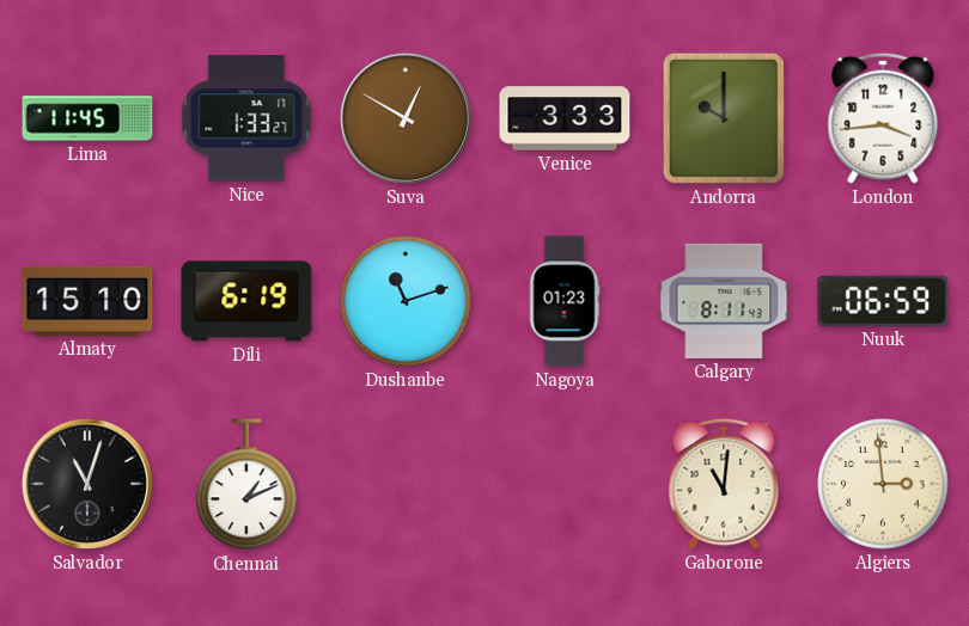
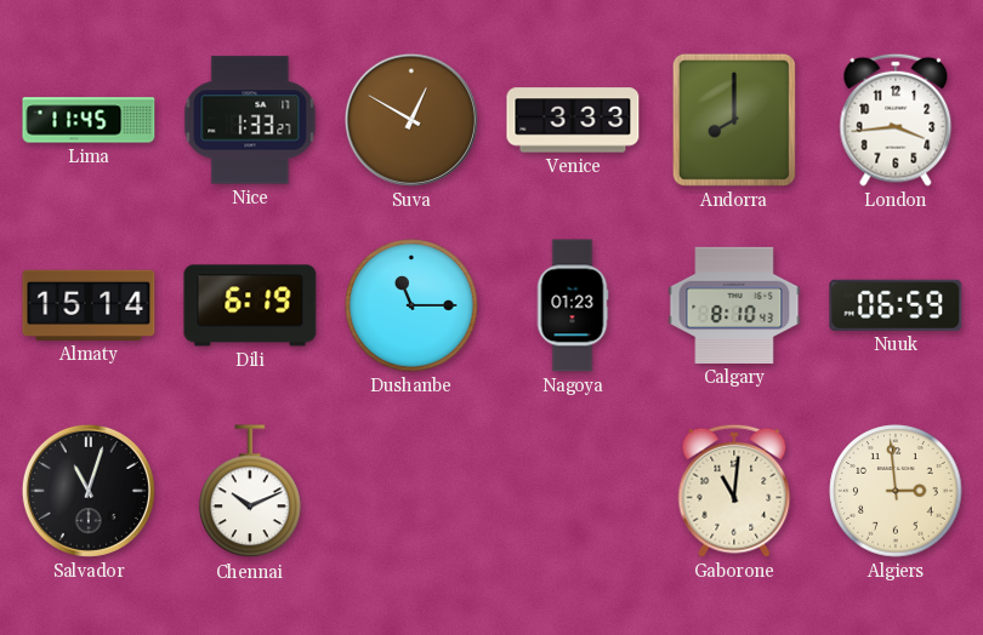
Andorra: 10:00 -> 8:00 (734, 120)
Almaty: 15:10 -> 15:14 (89, 305)
Dushanbe: 11:12 -> 11:15 (411, 305)
Calgary: 8:11 -> 8:10 (734, 305)
Chennai: 1:11 -> 10:11 (250, 492)
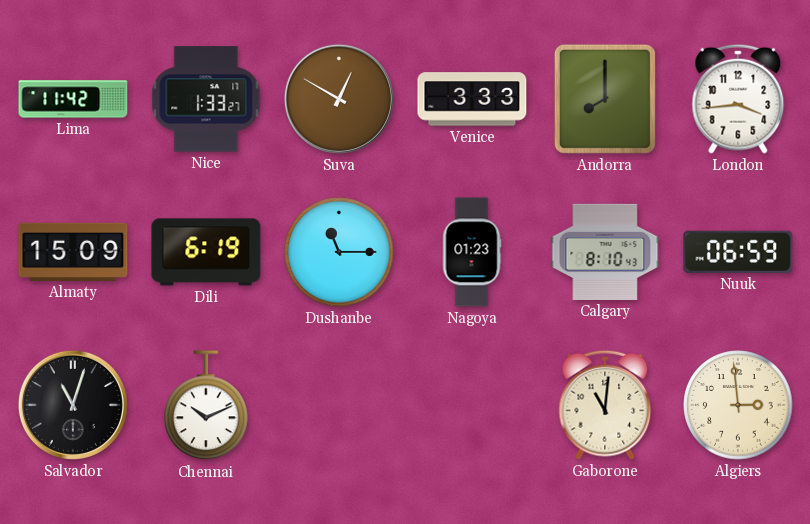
Lima: 11:45 -> 11:42 (73, 99)
Almaty: 15:14 -> 15:09 (73, 252)
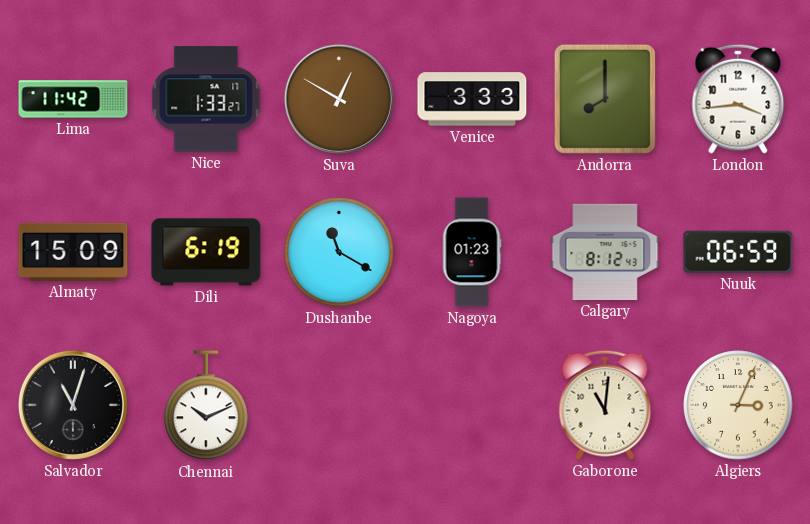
Dushanbe: 11:15 -> 11:20 (339, 252)
Calgary: 8:10 -> 8:12 (605, 252)
Algiers: 2:59 -> 3:04 (738, 405)
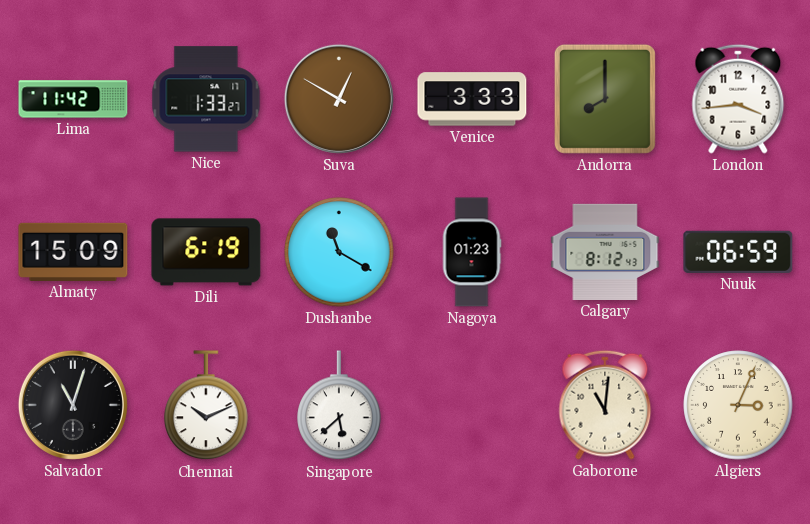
Singapore: none -> 5:38 (339, 406)
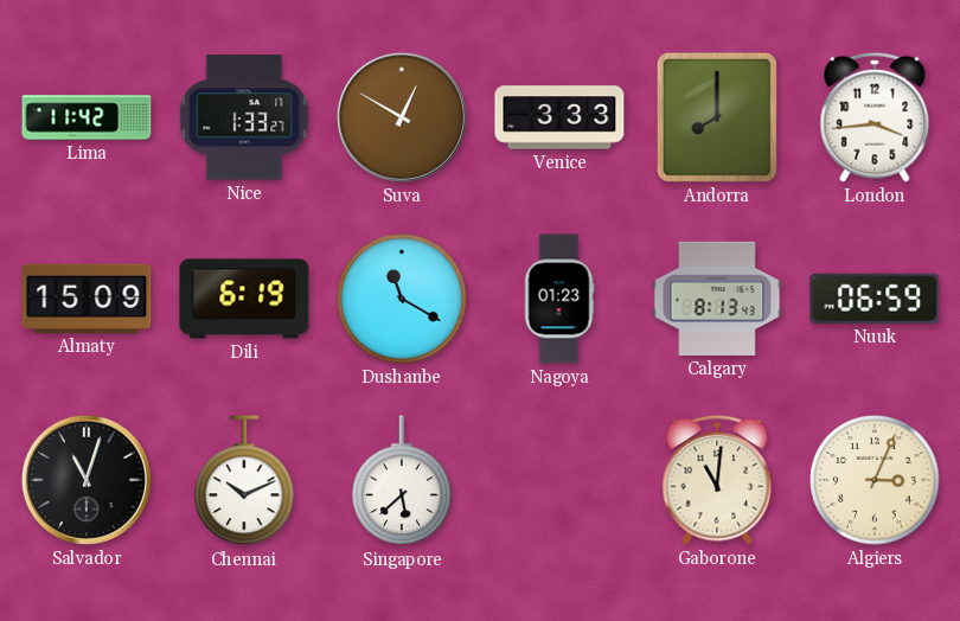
Calgary: 8:12 -> 8:13 (717, 299)
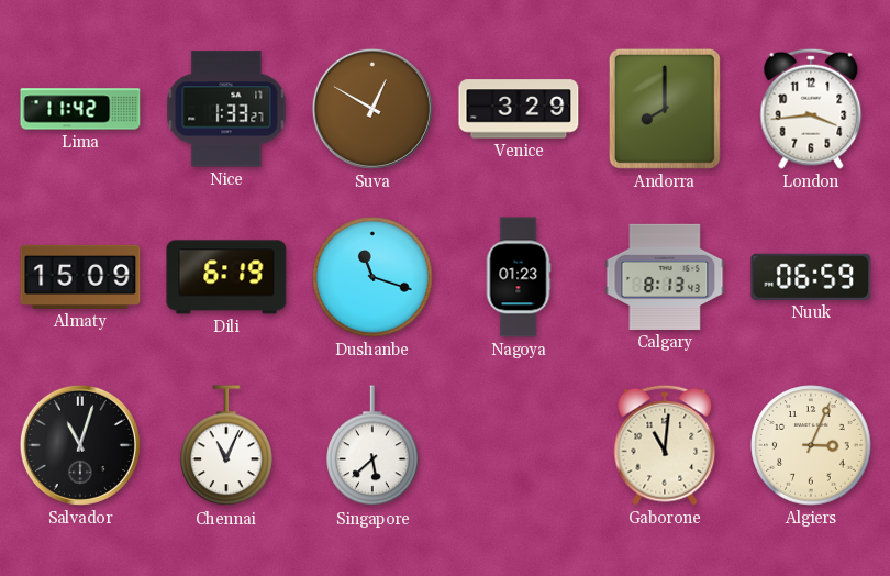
Venice: 3:33 -> 3:29 (519, 109)
Dushanbe: 11:20 -> 11:18 (372, 277)
Chennai: 10:11 -> 11:04 (226, 446)
